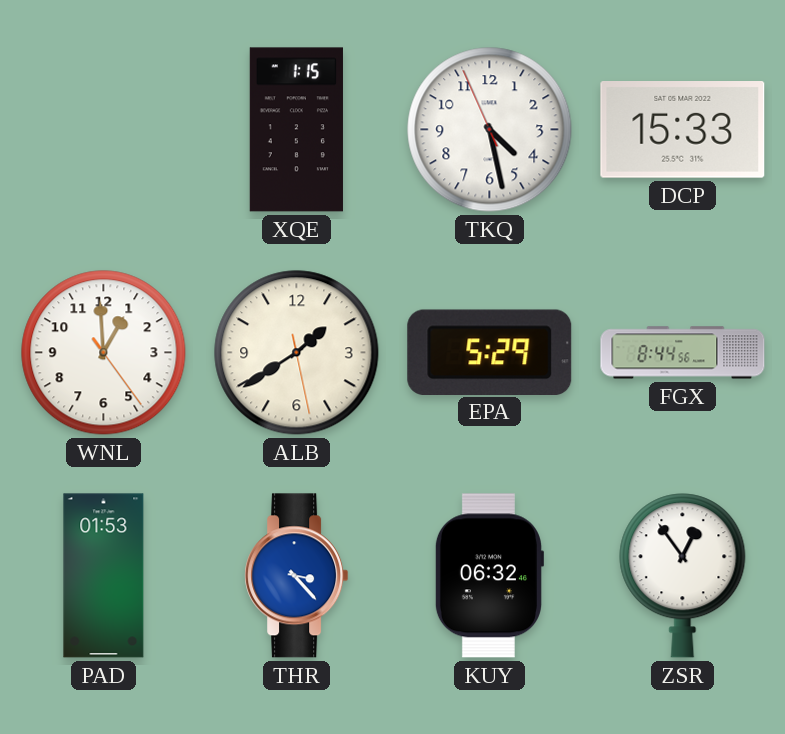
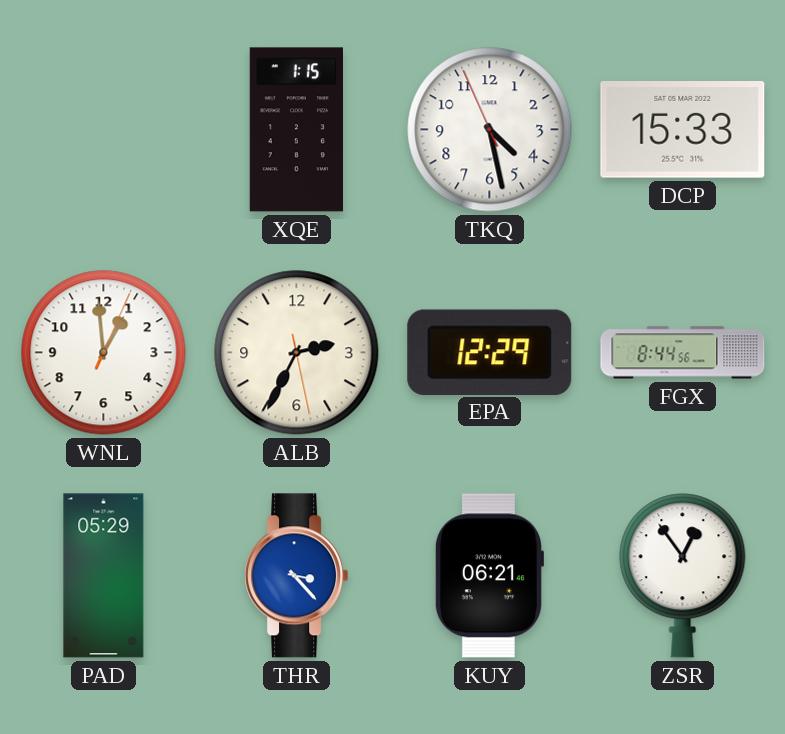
WNL: 12:59:24 -> 12:59:04 (104, 353)
ALB: 1:39 -> 2:34 (297, 353)
EPA: 5:29 -> 12:29 (490, 352)
PAD: 01:53 -> 05:29 (104, 576)
KUY: 06:32 -> 06:21 (489, 576)
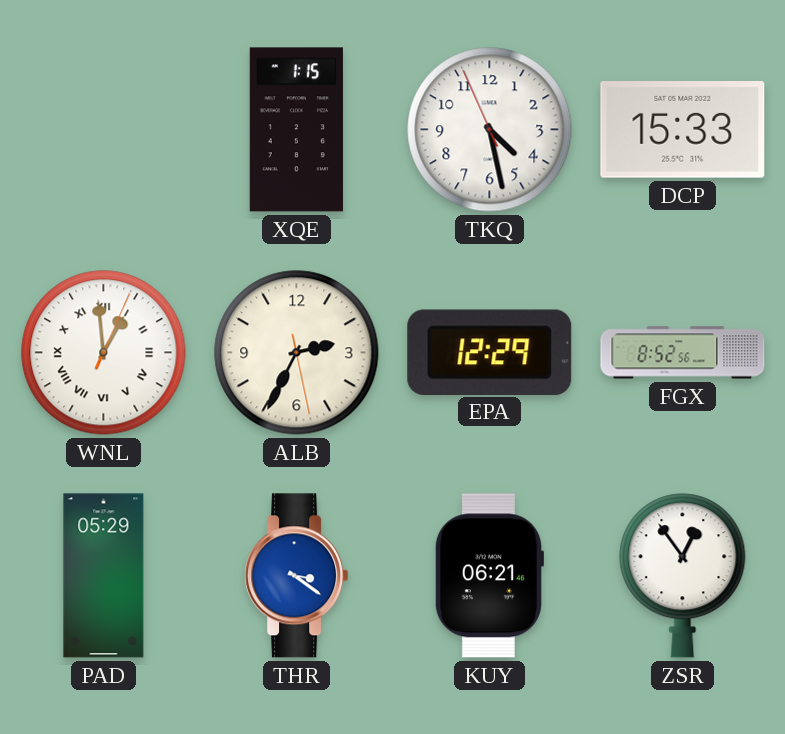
WNL numerals: Arabic -> Roman (104, 353)
FGX: 8:44 -> 8:52 (683, 353)
THR: 3:23 -> 3:21 (297, 576)
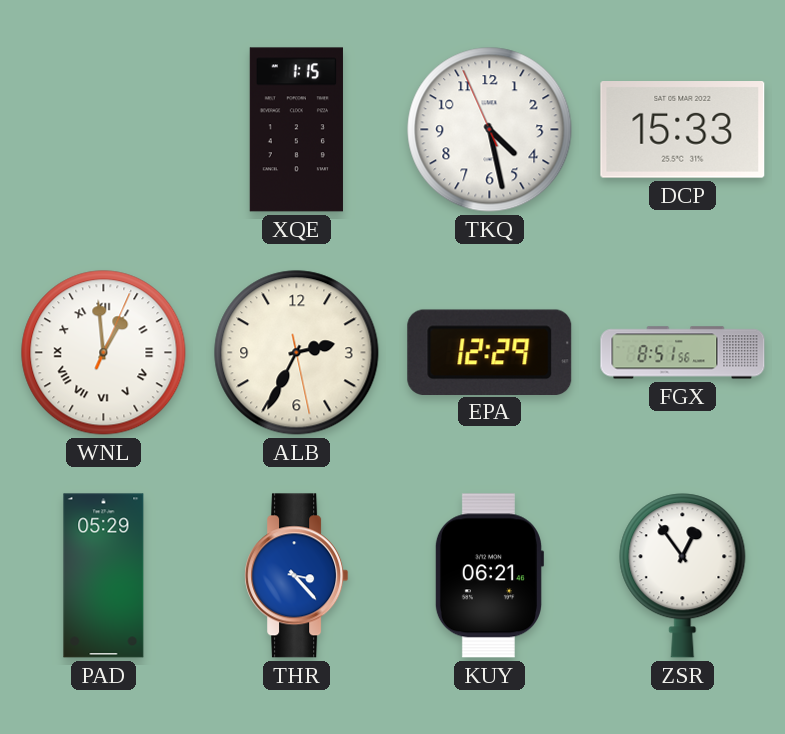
FGX: 8:52 -> 8:51 (683, 353)
THR: 3:21 -> 3:23 (297, 576)
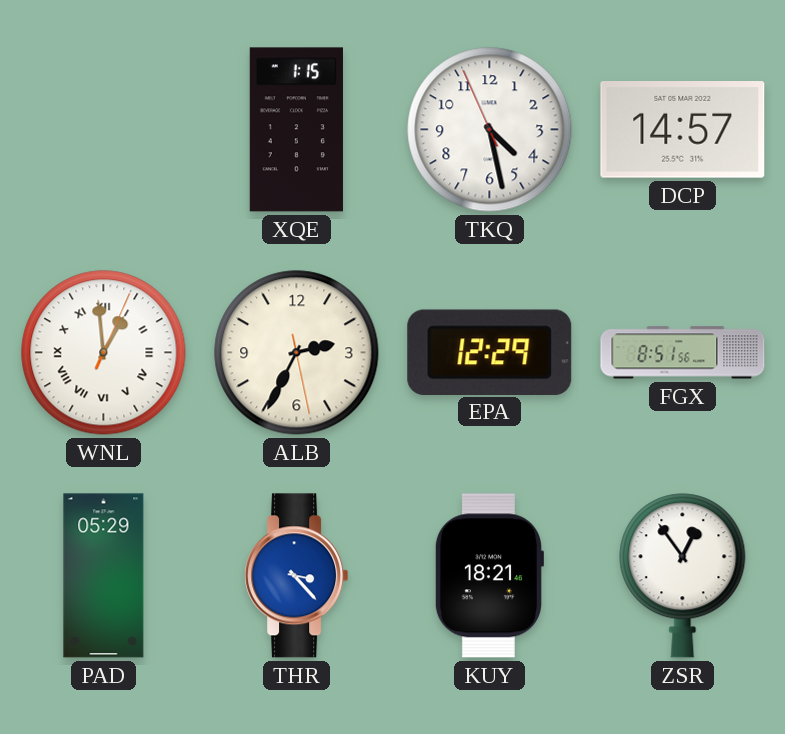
DCP: 15:33 -> 14:57 (683, 130)
KUY: 06:21 -> 18:21 (489, 576)
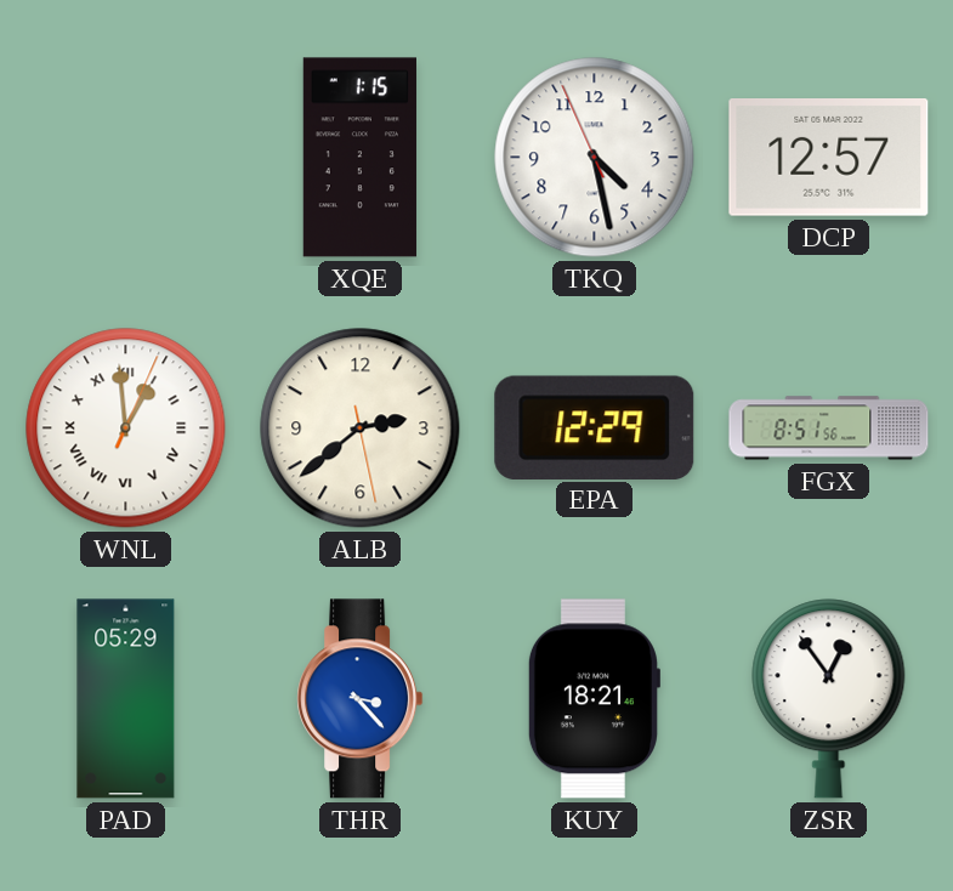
DCP: 14:57 -> 12:57 (829, 158)
ALB: 2:34 -> 2:38 (361, 429)
